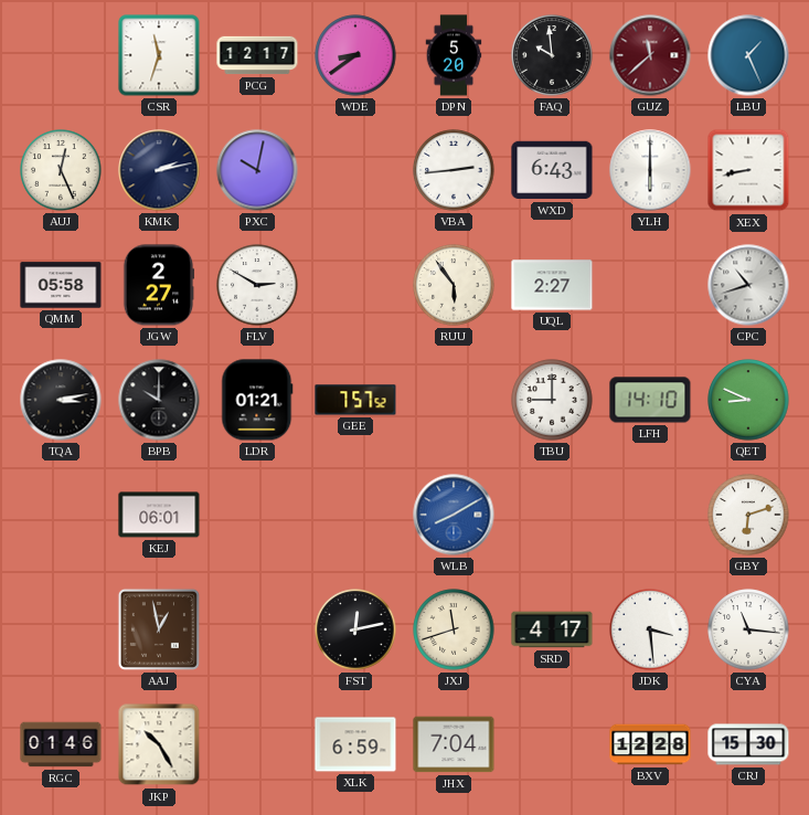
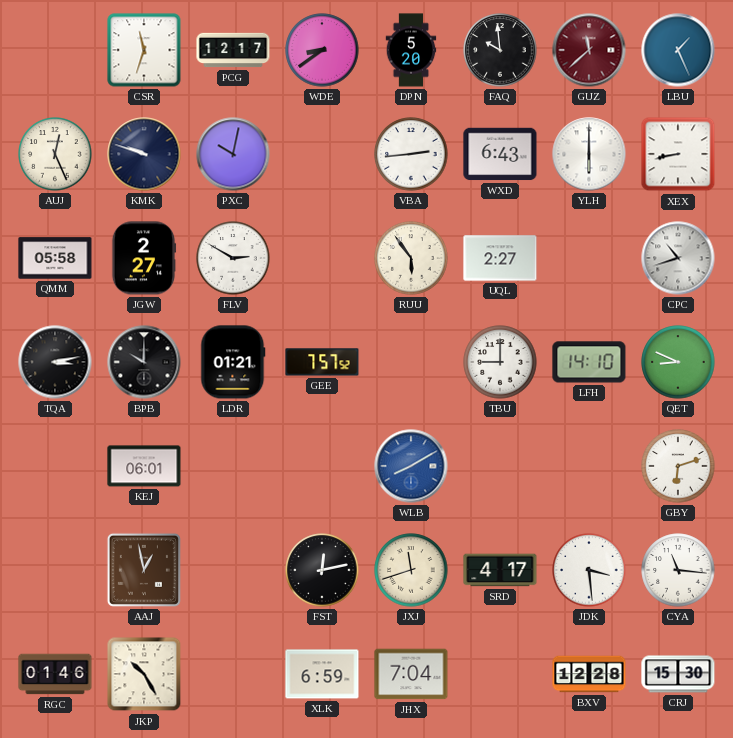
KMK: 2:13 -> 9:48 (144, 154)
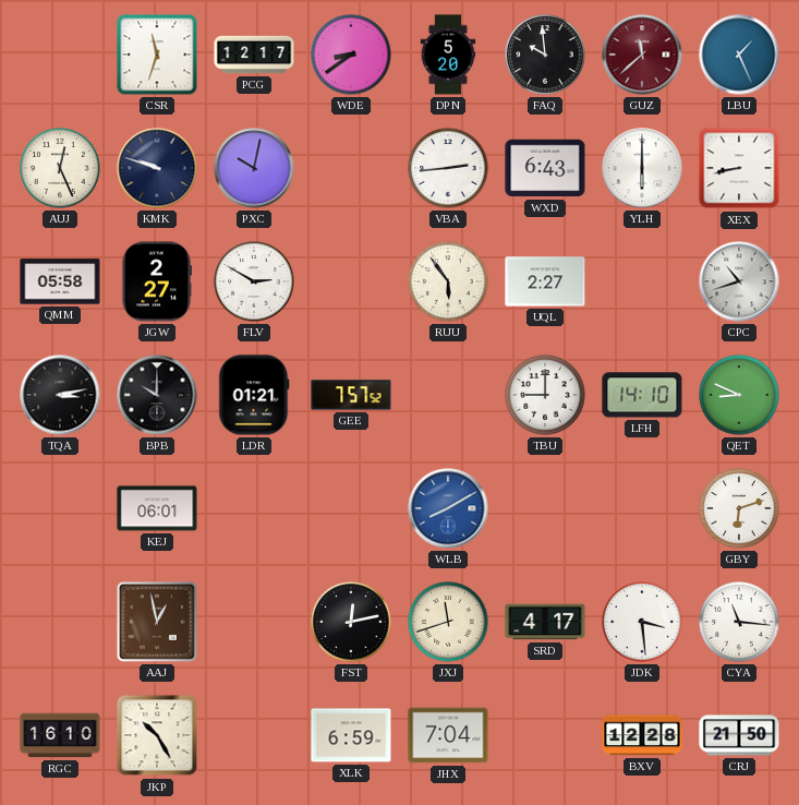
RGC: 01:46 -> 16:10 (60, 735)
CRJ: 15:30 -> 21:50 (739, 735)
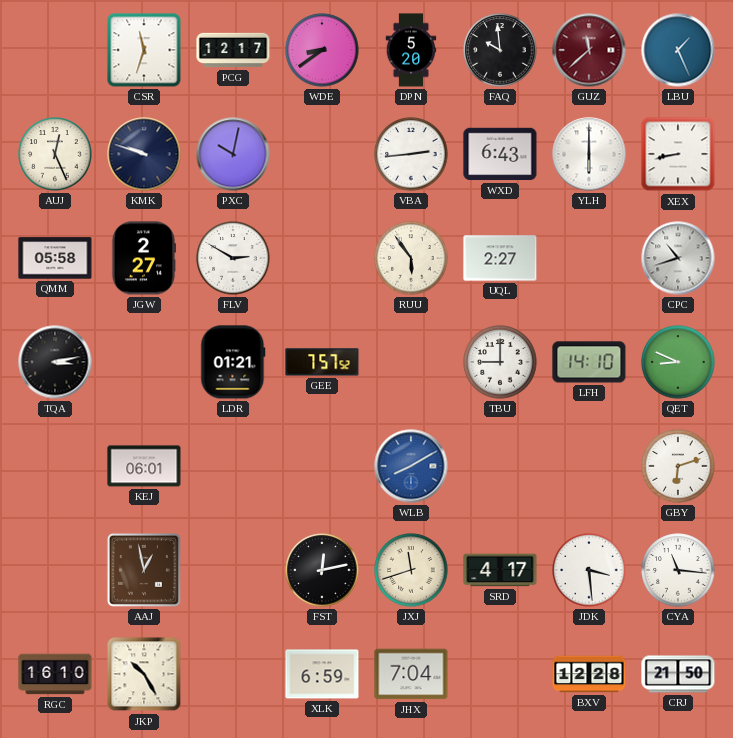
BPB: 10:00 -> none (157, 395)
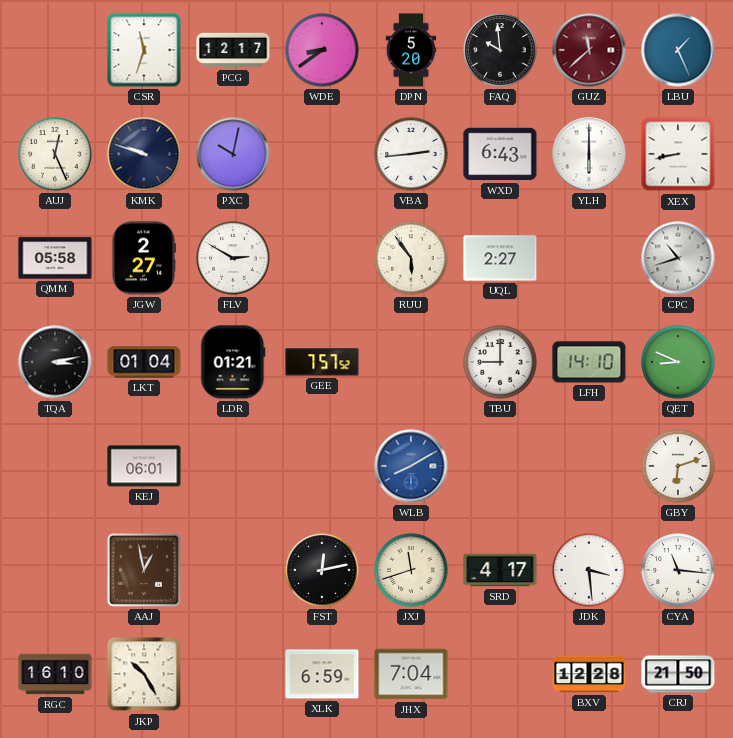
LKT: none -> 01:04 (144, 362)
